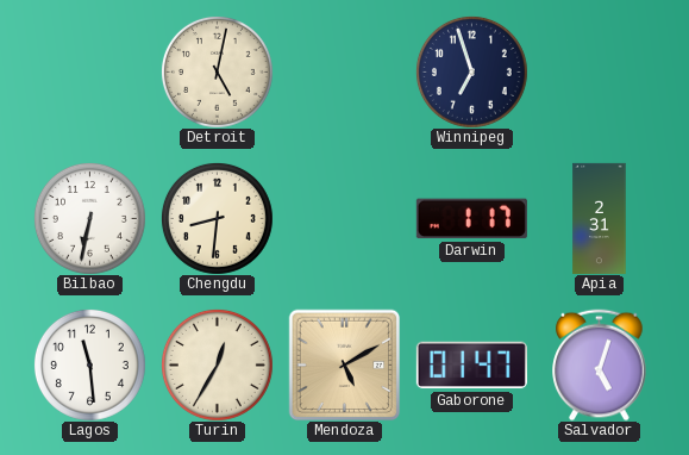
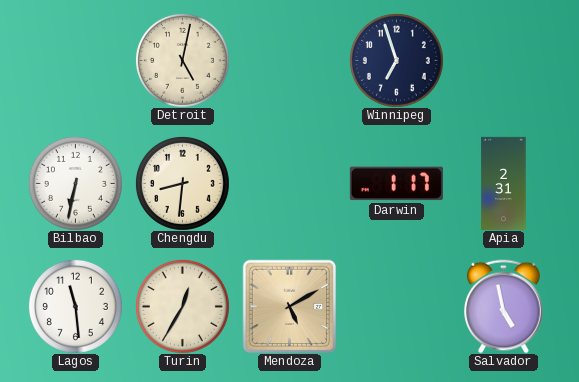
Gaborone: 01:47 -> none (471, 366)
Salvador: 5:03 -> 4:58 (504, 306)
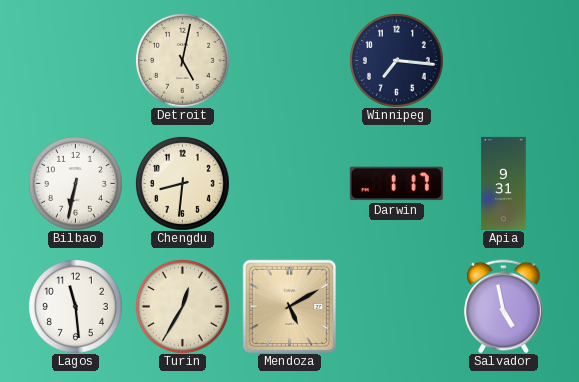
Winnipeg: 6:57 -> 7:16 (396, 60)
Apia: 2:31 -> 9:31 (504, 183)
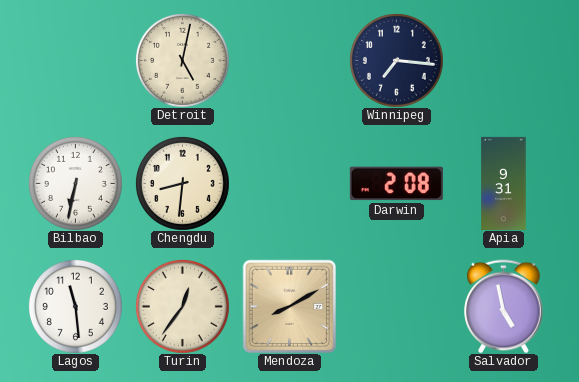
Darwin: 1:17 -> 2:08 (396, 184)
Turin: 12:35 -> 12:36 (182, 306)
Mendoza: 5:10 -> 8:10 (289, 306)
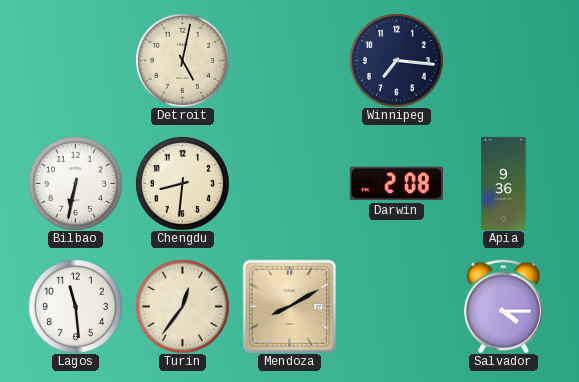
Apia: 9:31 -> 9:36 (504, 183)
Salvador: 4:58 -> 4:15 (504, 306)
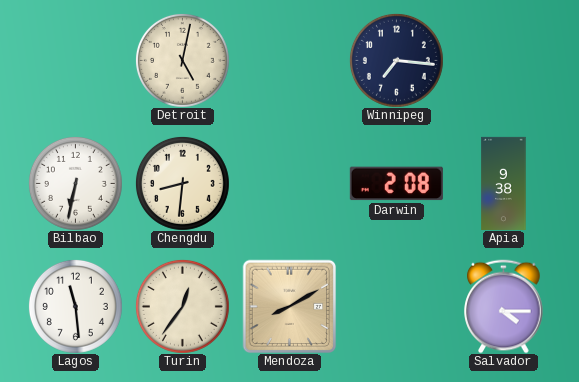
Apia: 9:36 -> 9:38 (504, 183)
